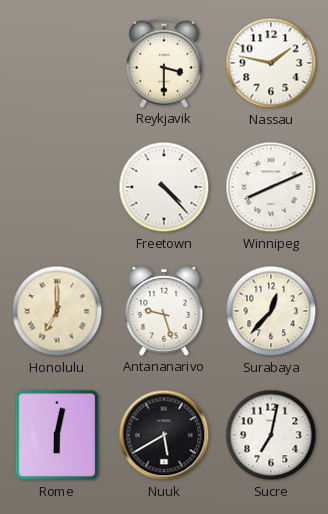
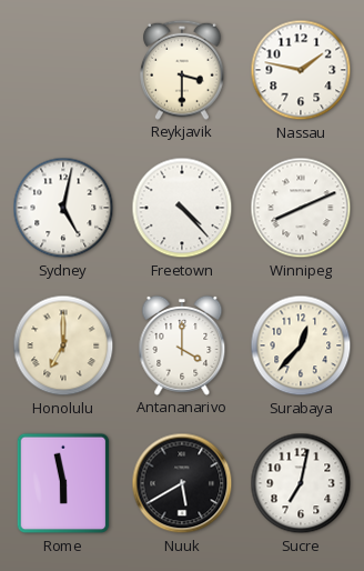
Sydney: none -> 5:02 (63, 208)
Antananarivo: 9:27 -> 4:00 (182, 345)
Rome: 6:02 -> 5:58 (63, 483)
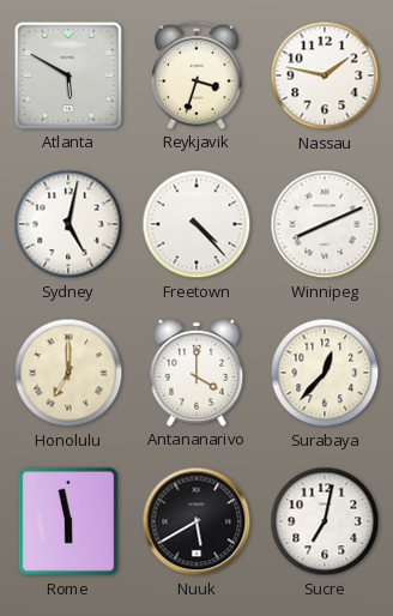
Atlanta: none -> 5:50 (68, 76)
Reykjavik: 3:30 -> 3:33 (198, 76)
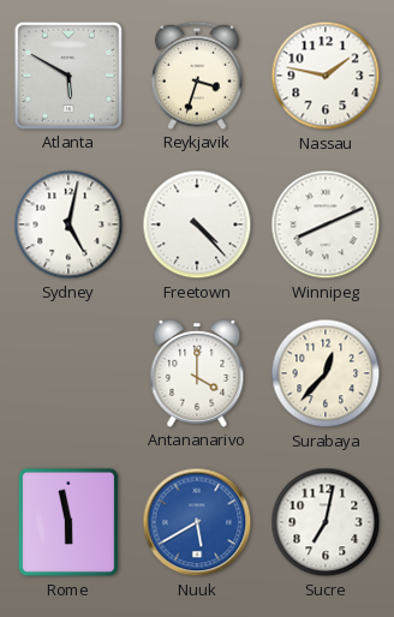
Honolulu: 7:00 -> none (68, 373)
Nuuk dial: black -> blue (197, 522)
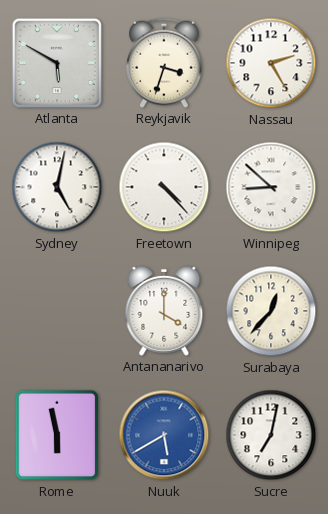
Nassau: 1:47 -> 2:25 (271, 63)
Winnipeg: 8:11 -> 8:52 (271, 187)
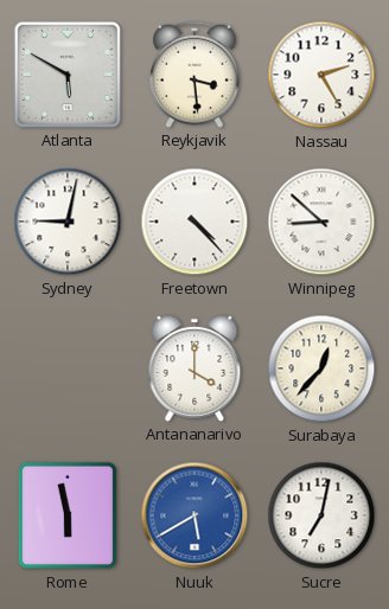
Reykjavik: 3:33 -> 3:29 (196, 75)
Sydney: 5:02 -> 9:02 (68, 222)
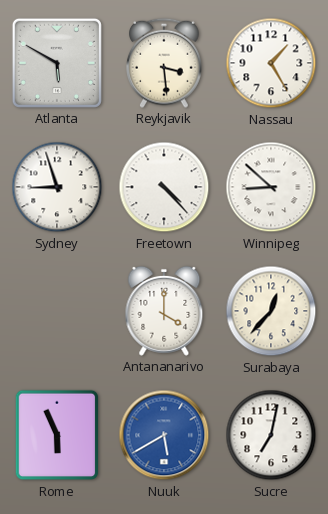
Nassau: 2:25 -> 1:25 (271, 63)
Sydney: 9:02 -> 8:57 (57, 187)
Rome: 5:58 -> 5:56 (57, 435)
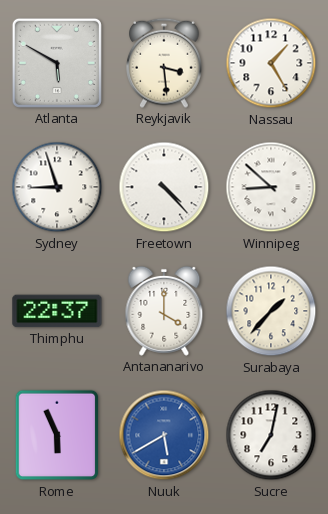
Thimphu: none -> 22:37 (57, 311)
Surabaya: 12:37 -> 1:37 (271, 311)
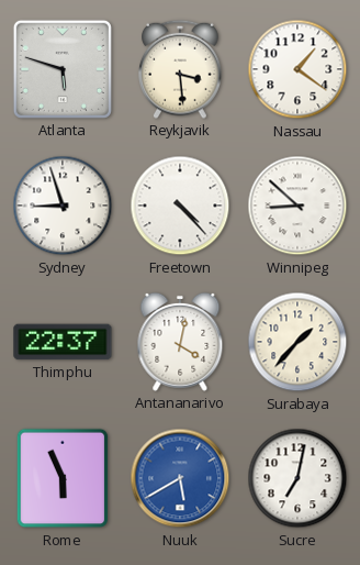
Atlanta: 5:50 -> 5:48 (63, 69)
Nassau: 1:25 -> 1:21 (297, 69)
Antananarivo: 4:00 -> 4:02 (180, 342)
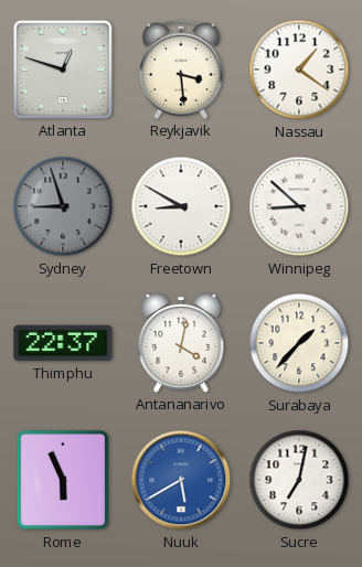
Atlanta: 5:48 -> 12:48 (63, 69)
Sydney dial: white -> grey (63, 206)
Freetown: 4:23 -> 8:50 (181, 206)
